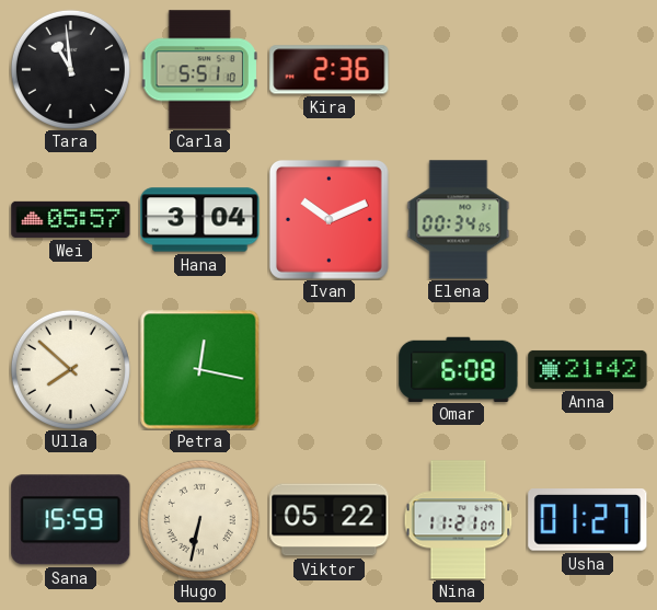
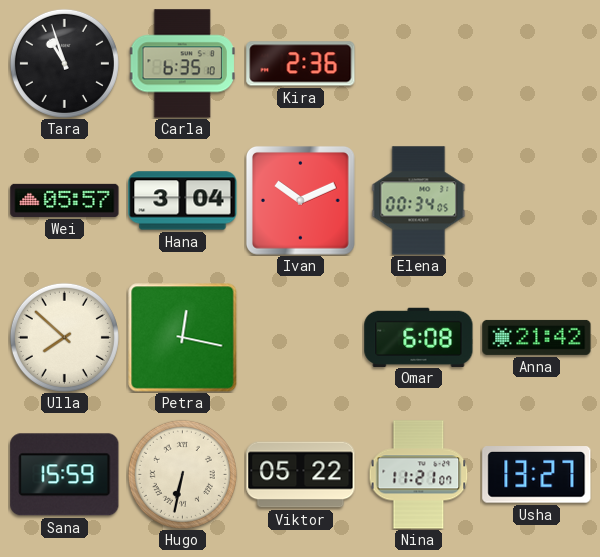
Tara: 10:59 -> 10:57 (64, 63)
Carla: 5:51 -> 6:35 (182, 64)
Usha: 01:27 -> 13:27 (537, 475)
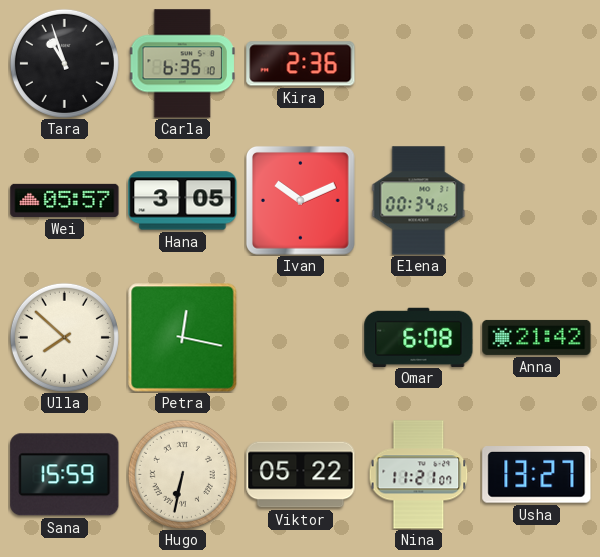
Hana: 3:04 -> 3:05 (183, 201)
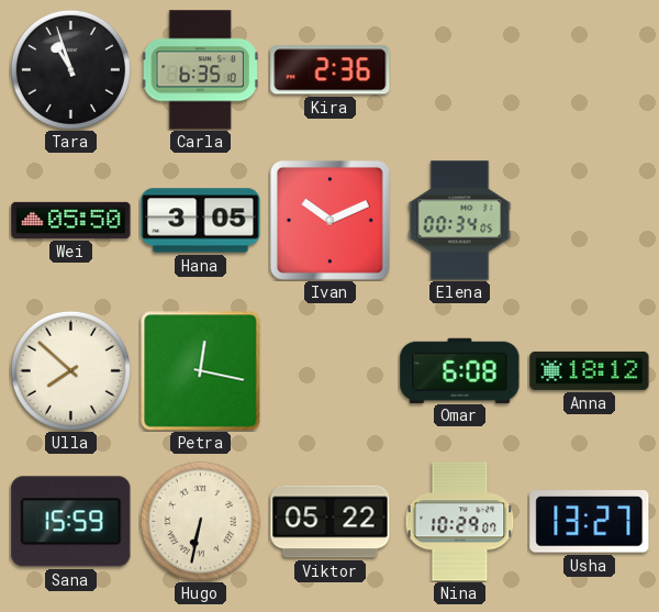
Wei: 05:57 -> 05:50 (71, 220)
Anna: 21:42 -> 18:12 (590, 370)
Nina: 11:21 -> 10:29 (460, 522)
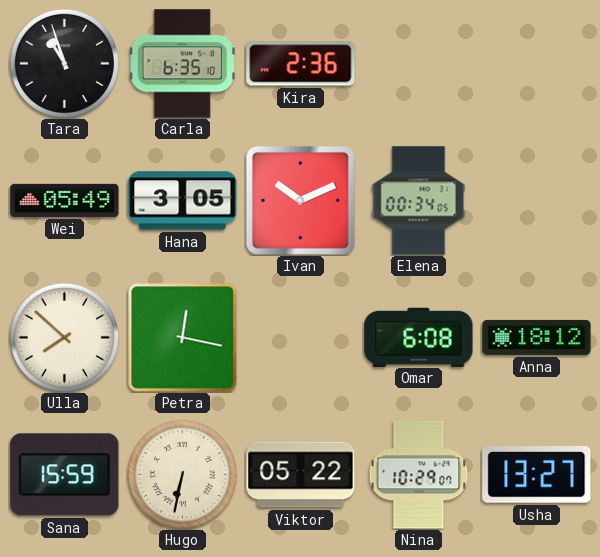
Wei: 05:50 -> 05:49 (65, 200)
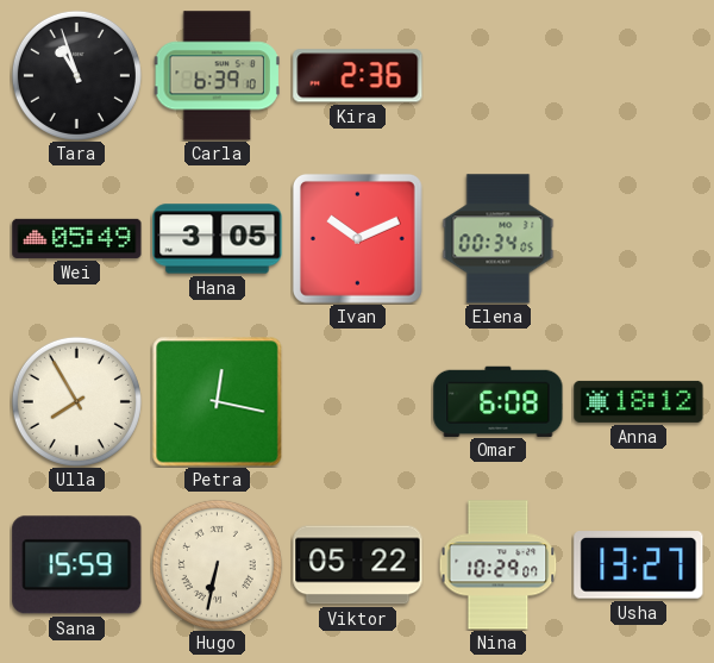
Carla: 6:35 -> 6:39 (217, 76)
Ulla: 7:52 -> 7:55 (76, 401)
